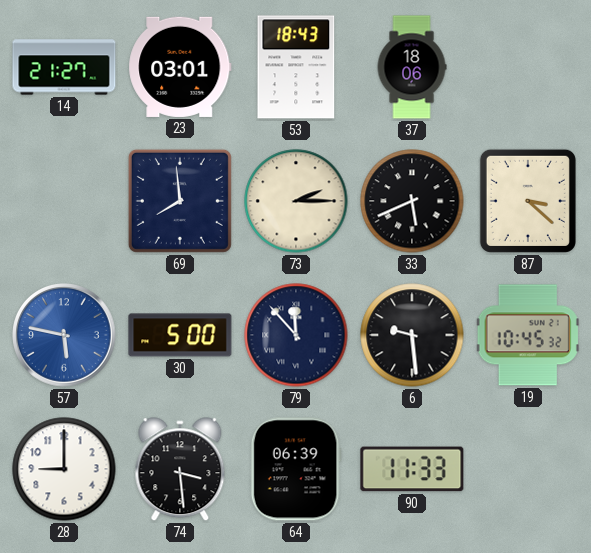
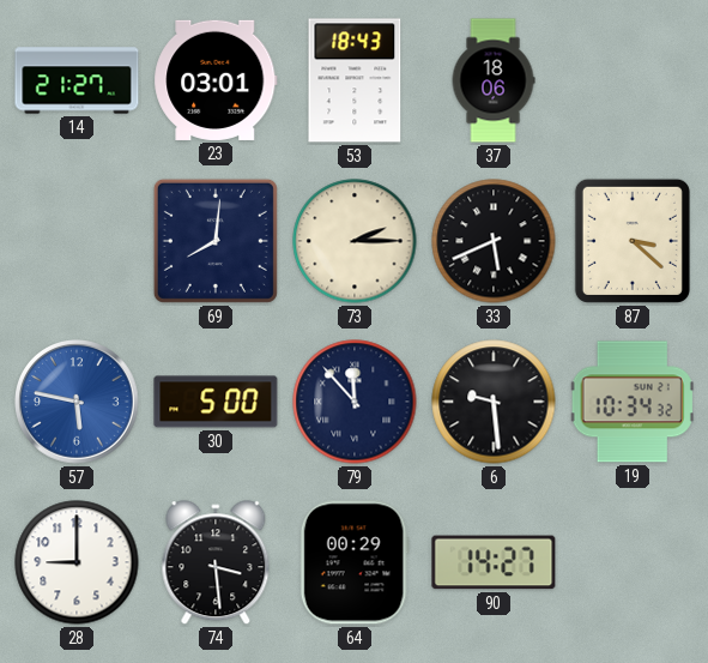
69: 7:59 -> 8:01 (216, 241)
19: 10:45 -> 10:34 (633, 402)
64: 06:39 -> 00:29 (355, 562)
90: 11:33 -> 14:27 (494, 562)
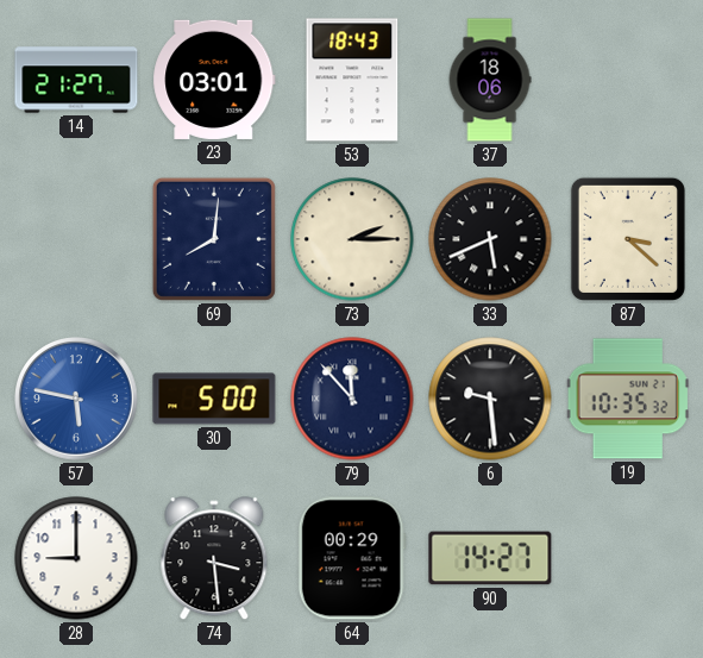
19: 10:34 -> 10:35 (628, 399)
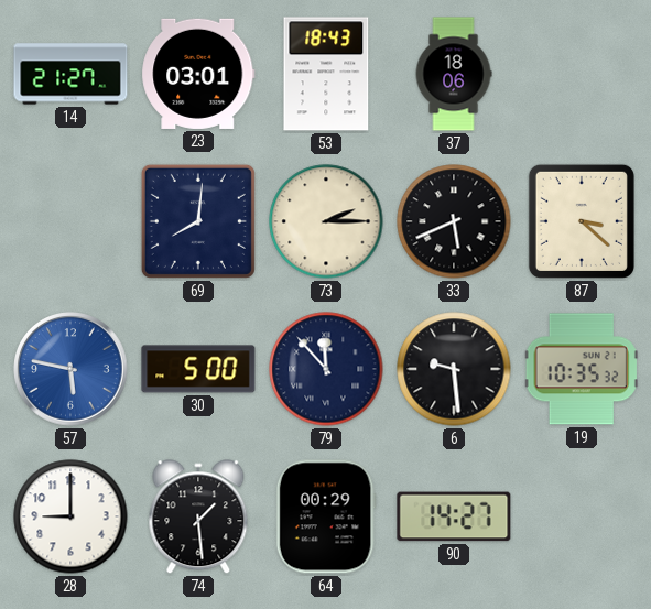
74: 3:29 -> 1:29 (198, 518)
